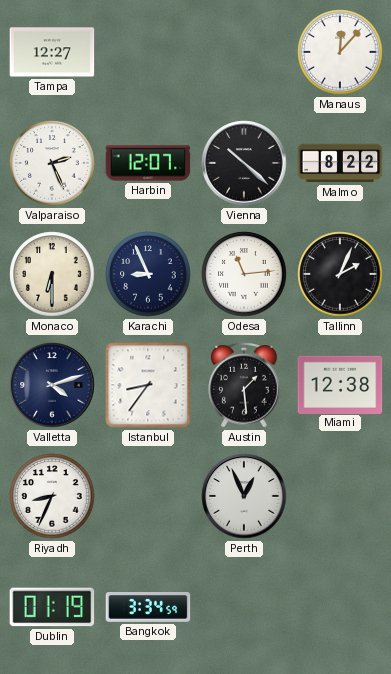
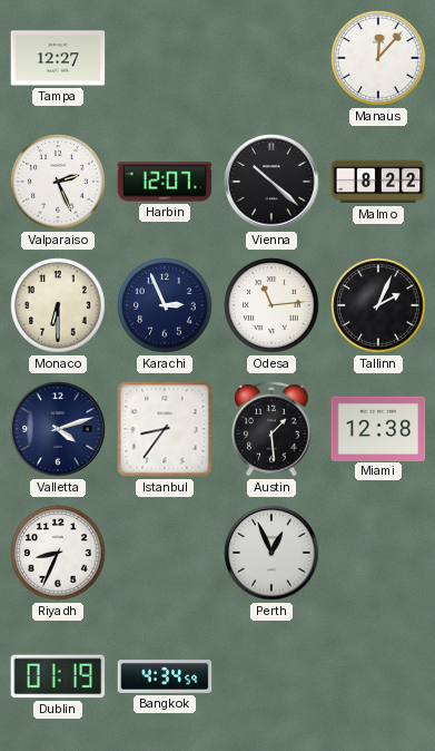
Karachi: 8:56 -> 2:56 (165, 305)
Bangkok: 3:34 -> 4:34 (165, 677)
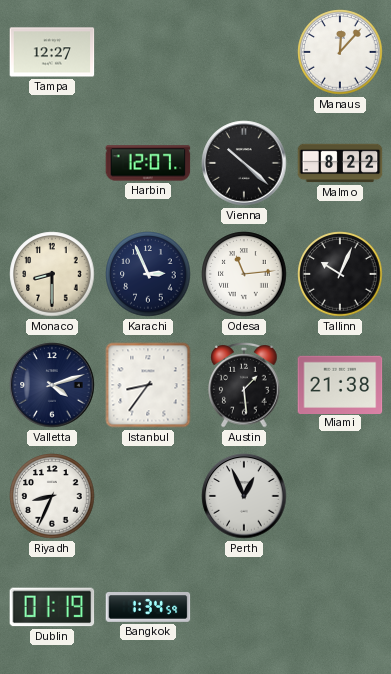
Valparaiso: 2:26 -> none (58, 182)
Monaco: 6:30 -> 8:30 (52, 274)
Tallinn: 2:04 -> 10:04 (340, 274)
Miami: 12:38 -> 21:38 (340, 384)
Bangkok: 4:34 -> 1:34 (148, 608)
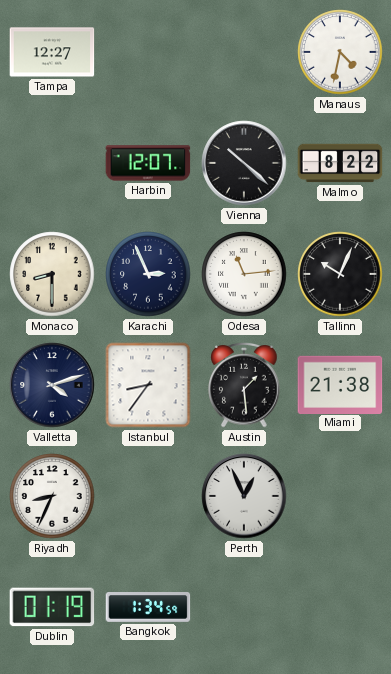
Manaus: 12:07 -> 4:32 (340, 52)
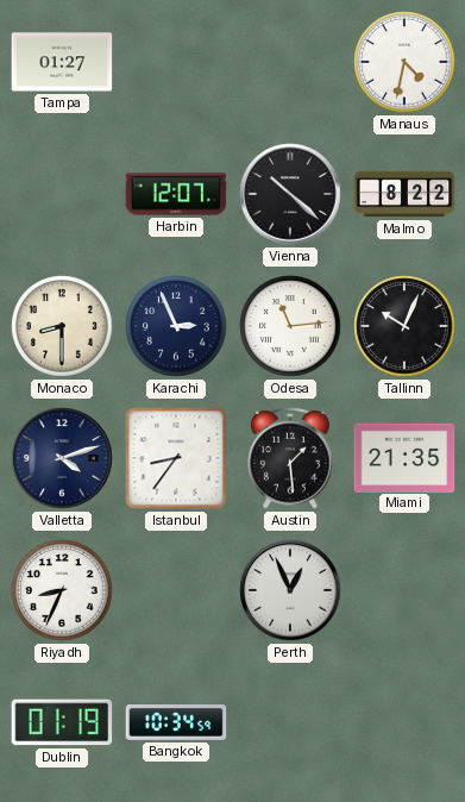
Tampa: 12:27 -> 01:27 (62, 62)
Miami: 21:38 -> 21:35 (404, 457)
Bangkok: 1:34 -> 10:34 (176, 723)
